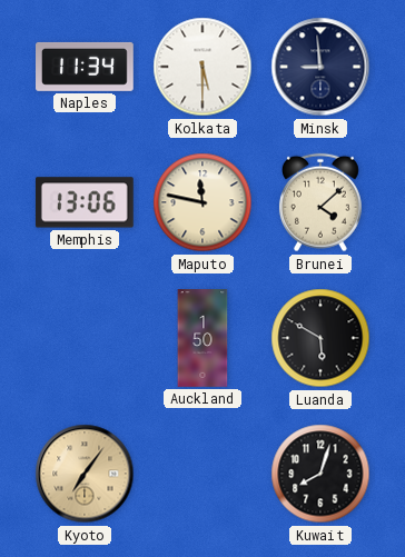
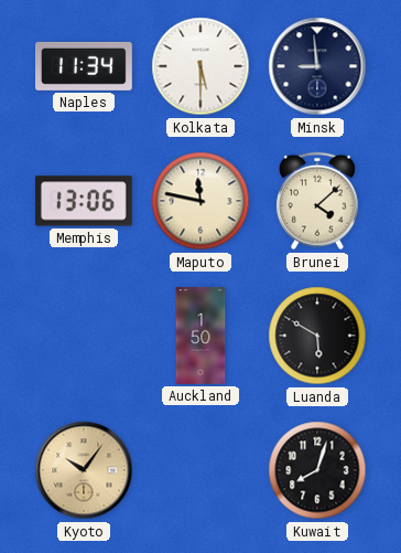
Kyoto: 7:06 -> 10:06 (84, 470)
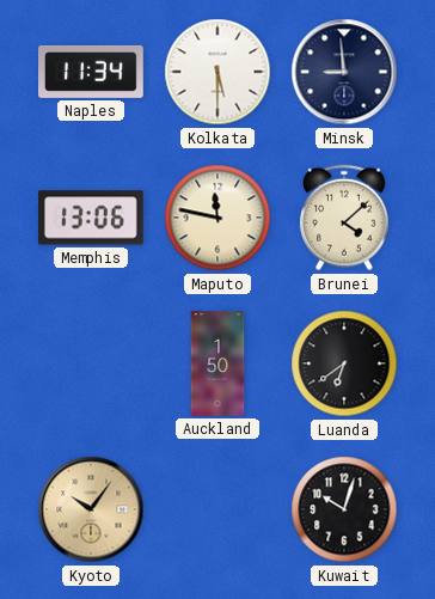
Luanda: 5:50 -> 6:39 (344, 363)
Kuwait: 8:03 -> 10:03 (344, 509)
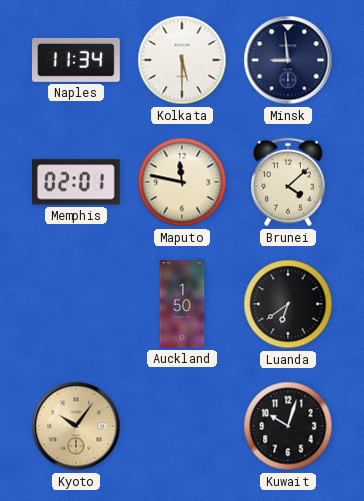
Memphis: 13:06 -> 02:01 (76, 182)
